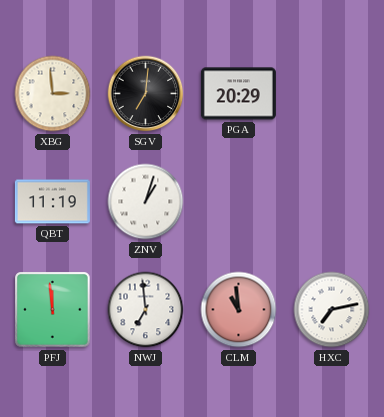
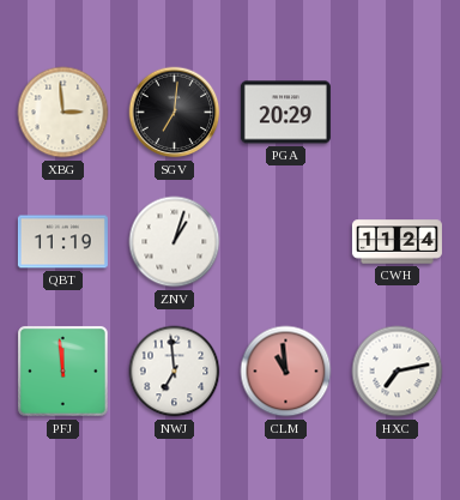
CWH: none -> 11:24 (397, 242)
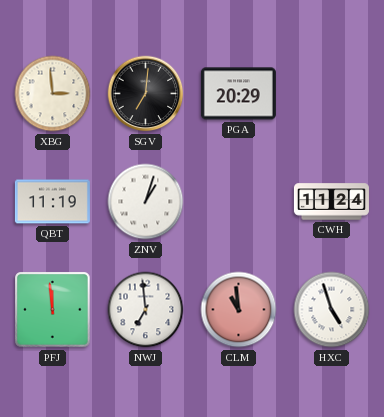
HXC: 7:13 -> 4:57 (332, 310)
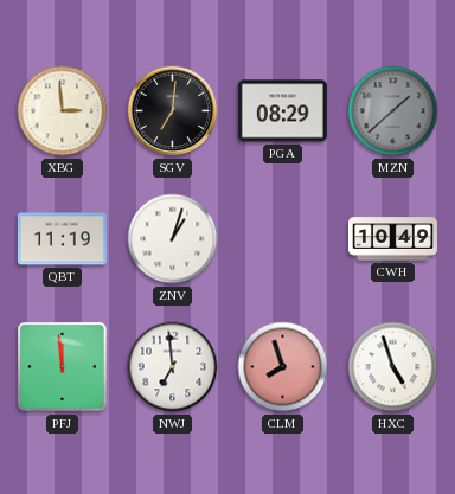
PGA: 20:29 -> 08:29 (282, 111)
MZN: none -> 1:38 (393, 111)
CWH: 11:24 -> 10:49 (392, 239)
CLM: 10:59 -> 7:57 (283, 367)
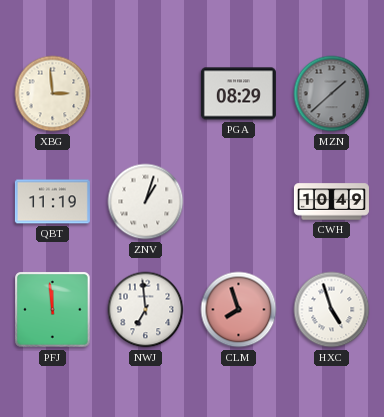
SGV: 7:01 -> none (173, 111)
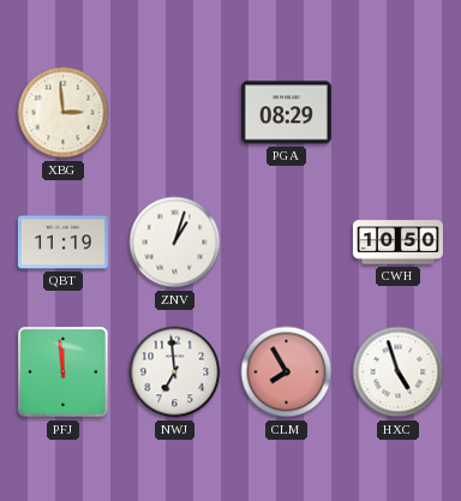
MZN: 1:38 -> none (332, 94)
CWH: 10:49 -> 10:50 (397, 243)
CLM: 7:57 -> 7:55 (287, 372)
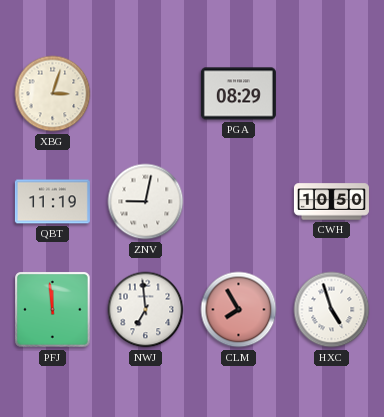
XBG: 2:59 -> 3:03 (53, 94)
ZNV: 1:03 -> 9:02 (146, 202)
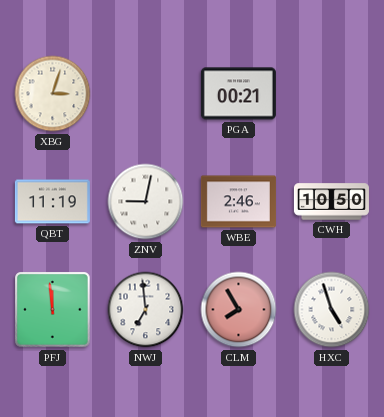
PGA: 08:29 -> 00:21 (238, 94)
WBE: none -> 2:46 (238, 202)
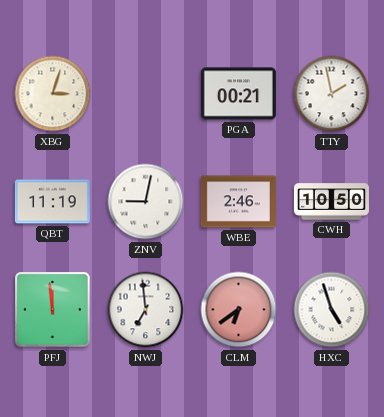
TTY: none -> 1:58 (332, 94)
CLM: 7:55 -> 6:39 (239, 310)
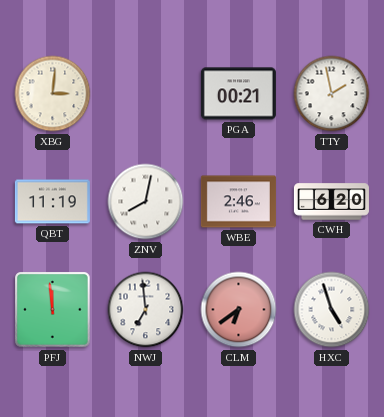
XBG: 3:03 -> 3:01 (53, 94)
ZNV: 9:02 -> 8:02 (146, 202)
CWH: 10:50 -> 6:20 (331, 202)
